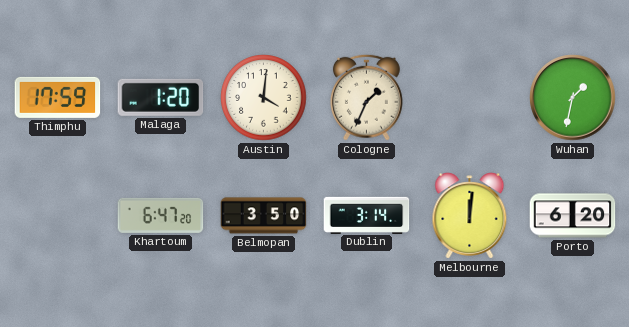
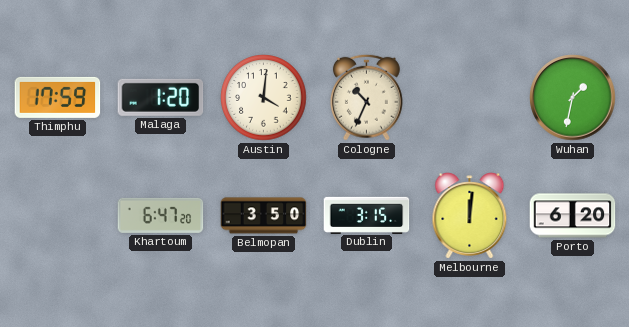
Cologne: 1:34 -> 10:34 (366, 97)
Dublin: 3:14 -> 3:15 (367, 215)
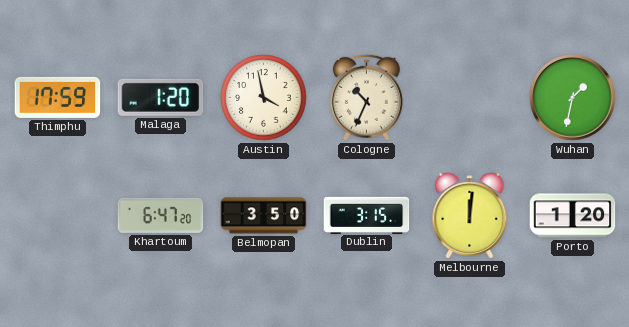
Austin: 4:01 -> 3:58 (264, 98)
Porto: 6:20 -> 1:20 (573, 216)
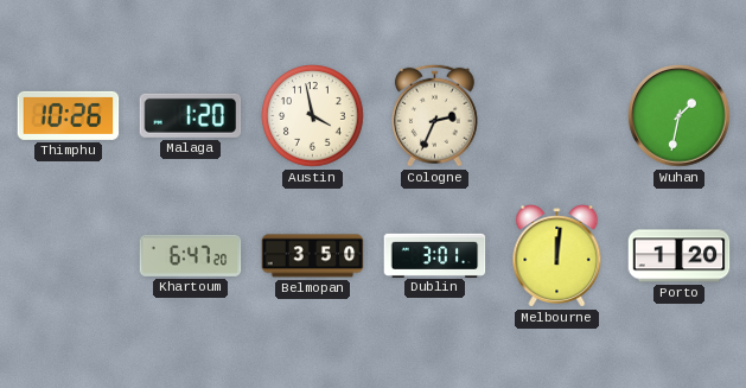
Thimphu: 17:59 -> 10:26 (69, 115)
Cologne: 10:34 -> 2:34 (434, 115)
Dublin: 3:15 -> 3:01 (435, 255)
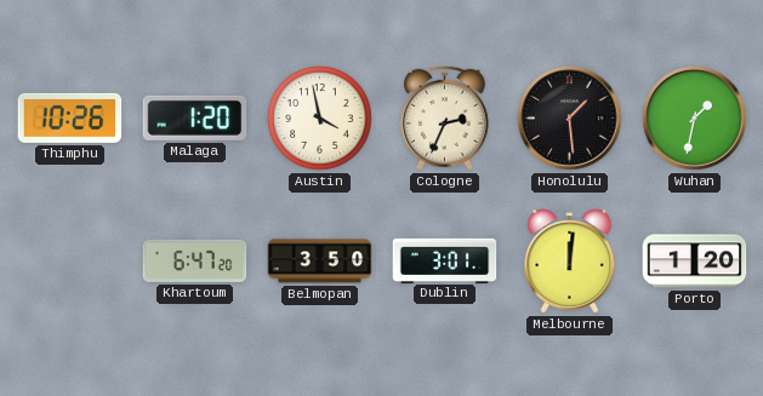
Honolulu: none -> 1:29 (570, 119)
